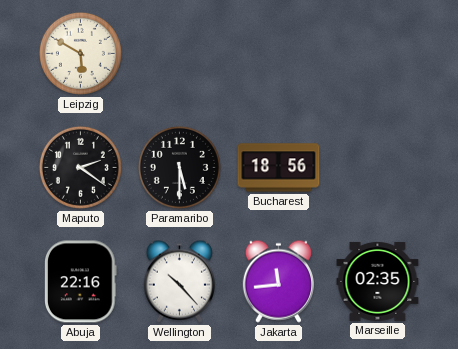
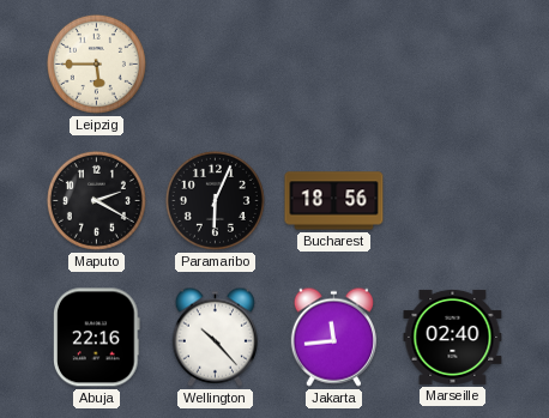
Leipzig: 5:50 -> 5:45 (96, 63)
Maputo: 2:21 -> 2:20 (96, 200)
Paramaribo: 5:30 -> 6:04 (215, 200)
Marseille: 02:35 -> 02:40 (453, 337)
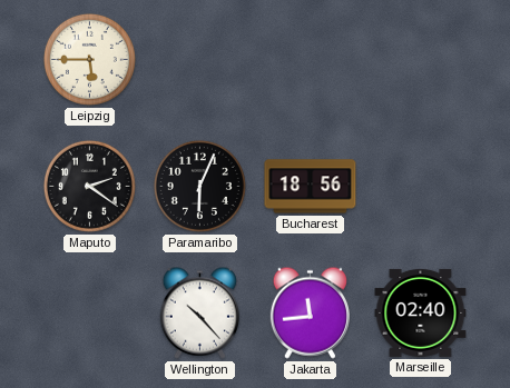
Maputo: 2:20 -> 2:21 (89, 186)
Abuja: 22:16 -> none (97, 338)
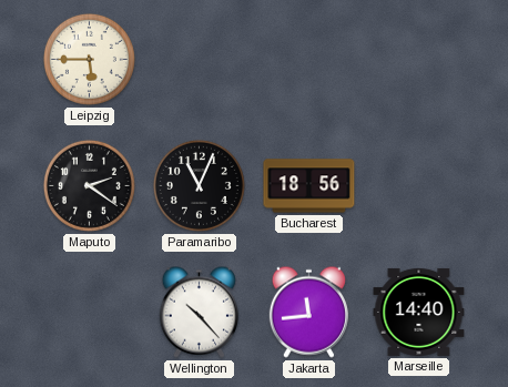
Paramaribo: 6:04 -> 11:04 (199, 185)
Marseille: 02:40 -> 14:40 (419, 312)
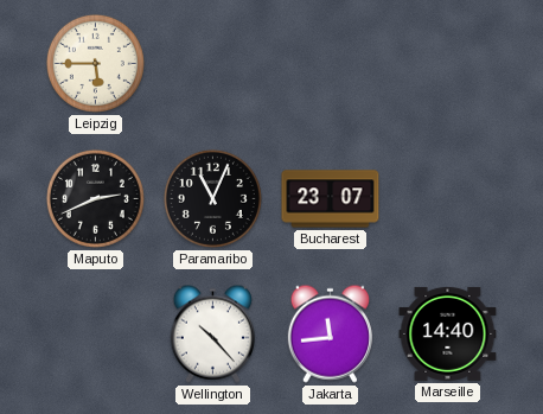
Maputo: 2:21 -> 2:41 (95, 198)
Bucharest: 18:56 -> 23:07 (331, 199)
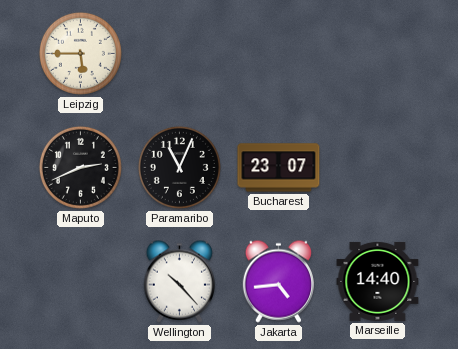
Jakarta: 11:44 -> 4:44 (278, 281)
